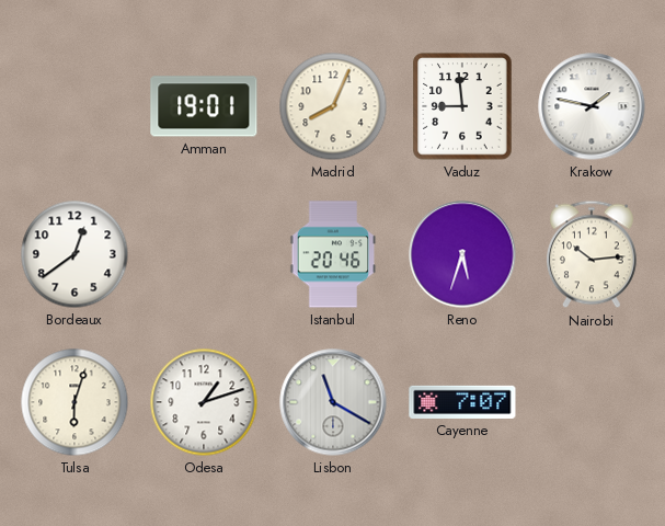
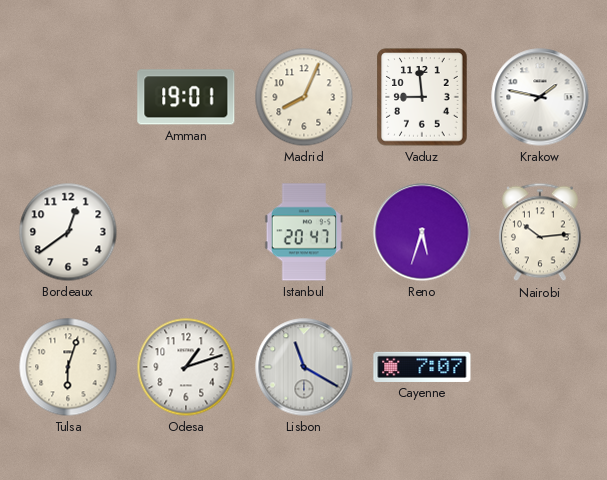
Istanbul: 20:46 -> 20:47 (304, 232)
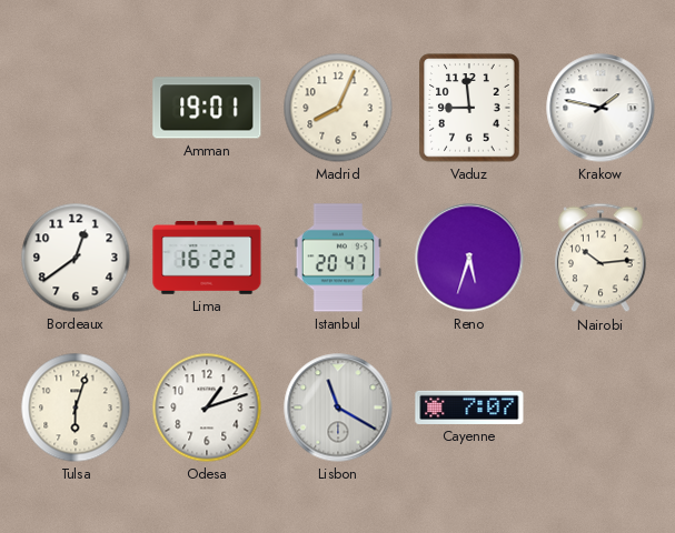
Lima: none -> 16:22 (207, 259)
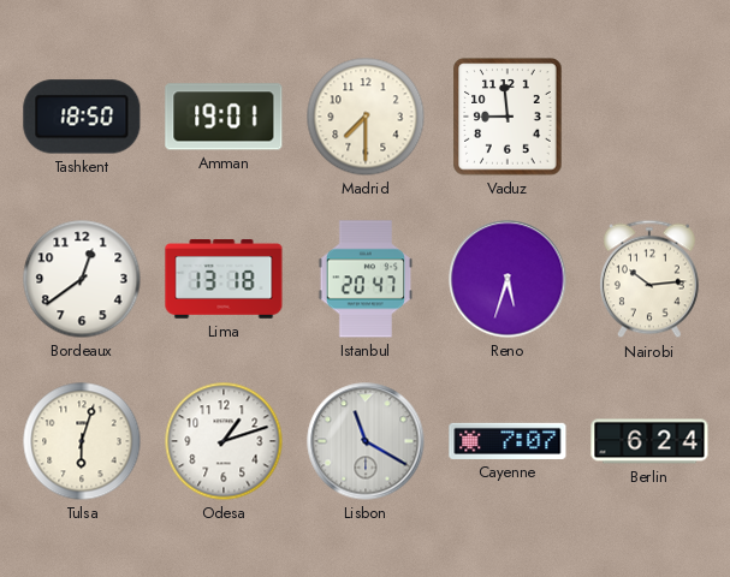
Tashkent: none -> 18:50 (82, 117)
Madrid: 8:04 -> 7:30 (366, 117)
Krakow: 1:47 -> none (600, 108)
Lima: 16:22 -> 13:18 (224, 280)
Berlin: none -> 6:24 (649, 441)
